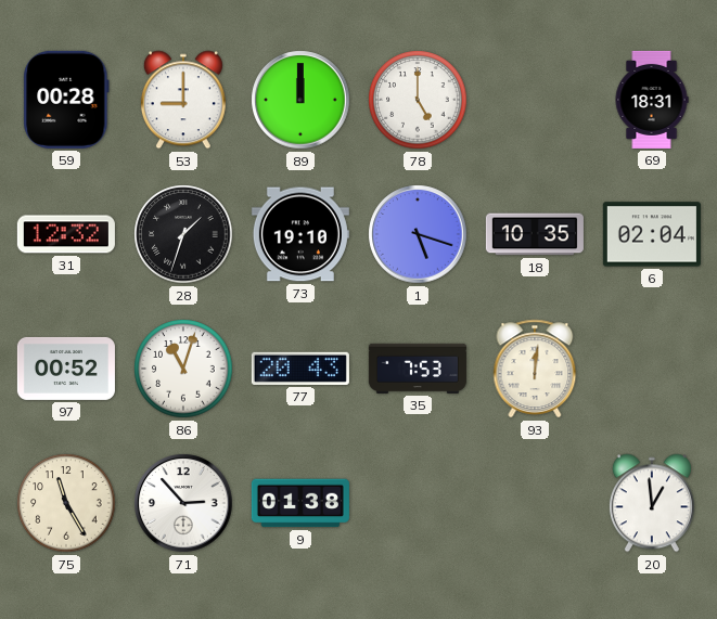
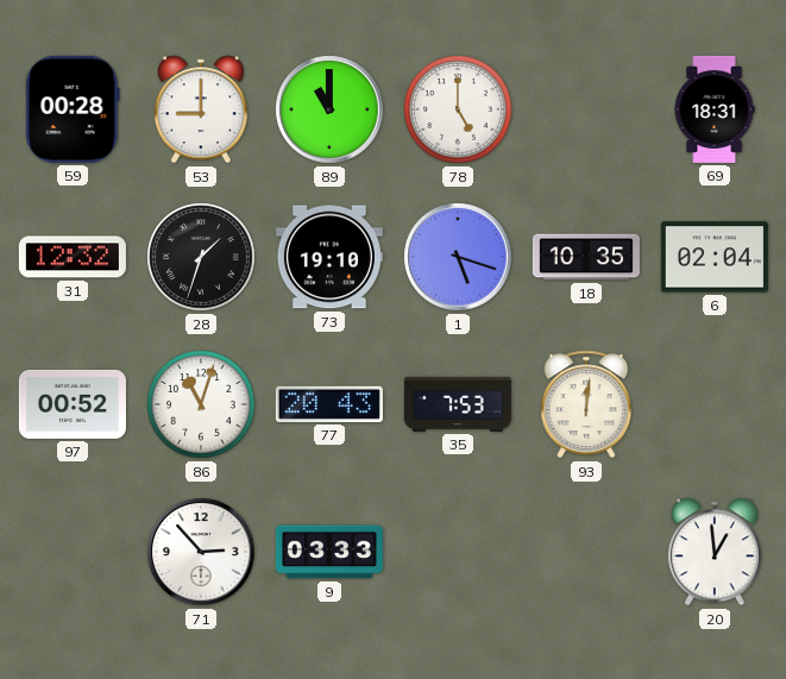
89: 12:00 -> 11:00 (329, 109)
75: 11:25 -> none (66, 503)
9: 01:38 -> 03:33 (329, 552)
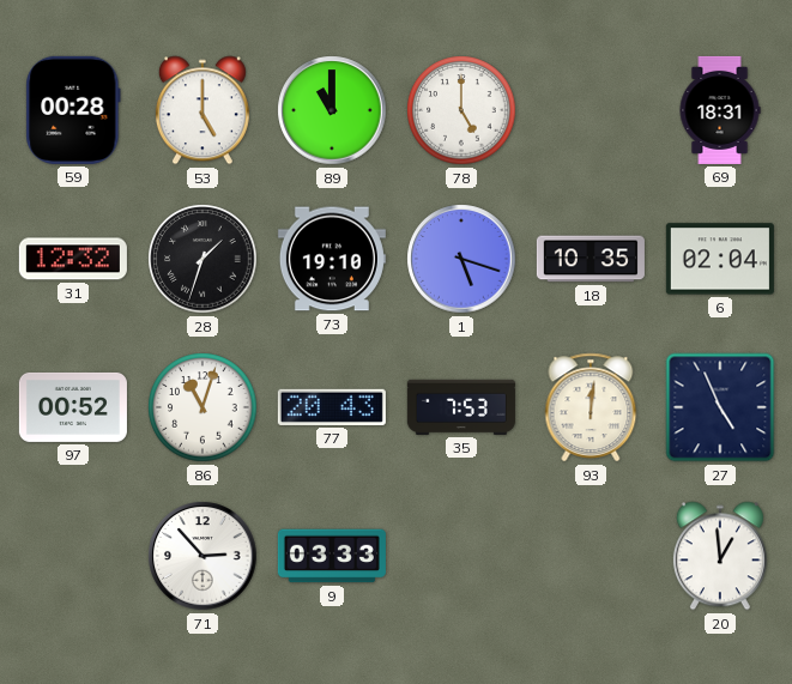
53: 9:00 -> 5:00 (202, 110)
27: none -> 4:56 (720, 407)
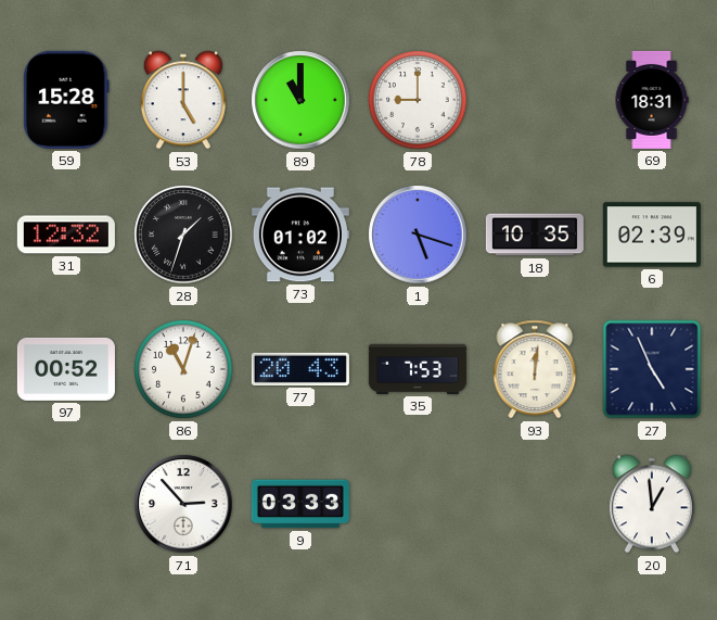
59: 00:28 -> 15:28 (66, 100)
78: 5:00 -> 9:00 (418, 100)
73: 19:10 -> 01:02 (300, 235)
6: 02:04 -> 02:39 (652, 235)
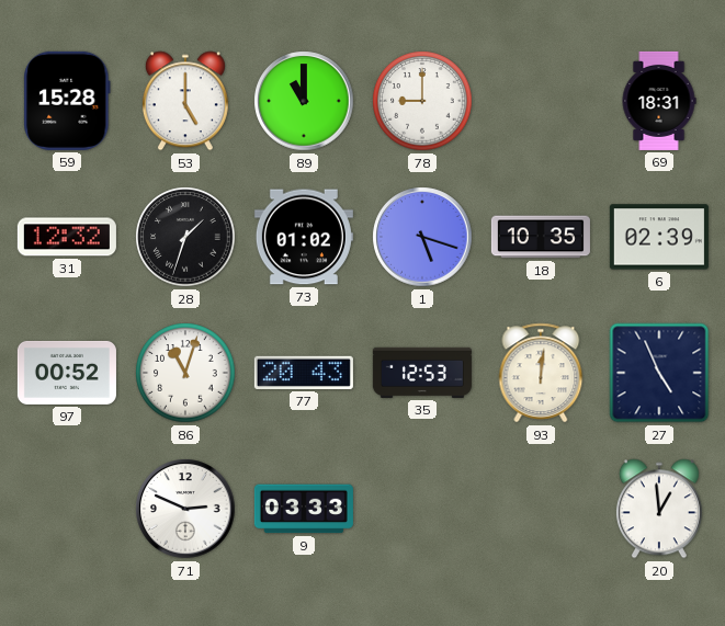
35: 7:53 -> 12:53 (422, 373)
71: 2:53 -> 2:49 (185, 509)
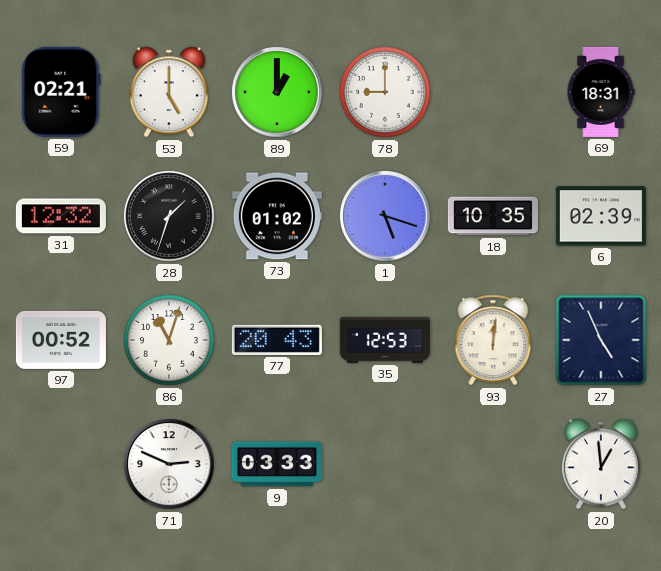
59: 15:28 -> 02:21 (61, 92)
89: 11:00 -> 1:00 (277, 92)
